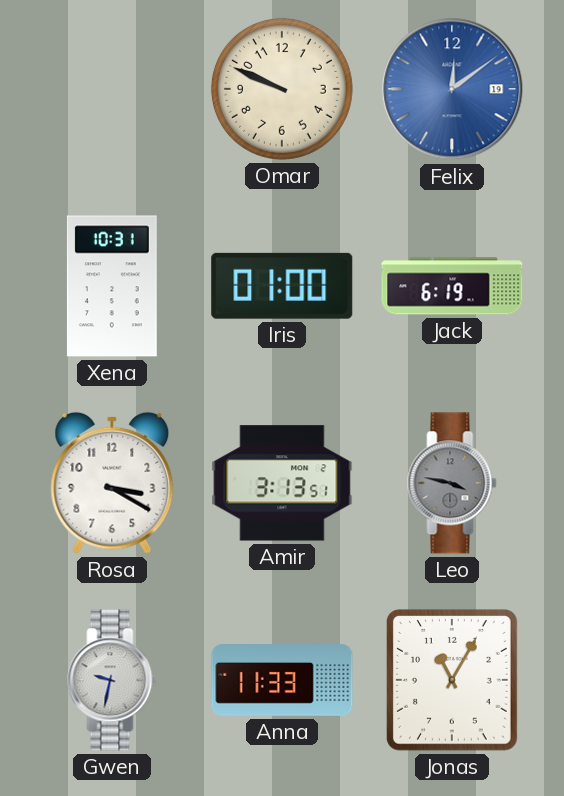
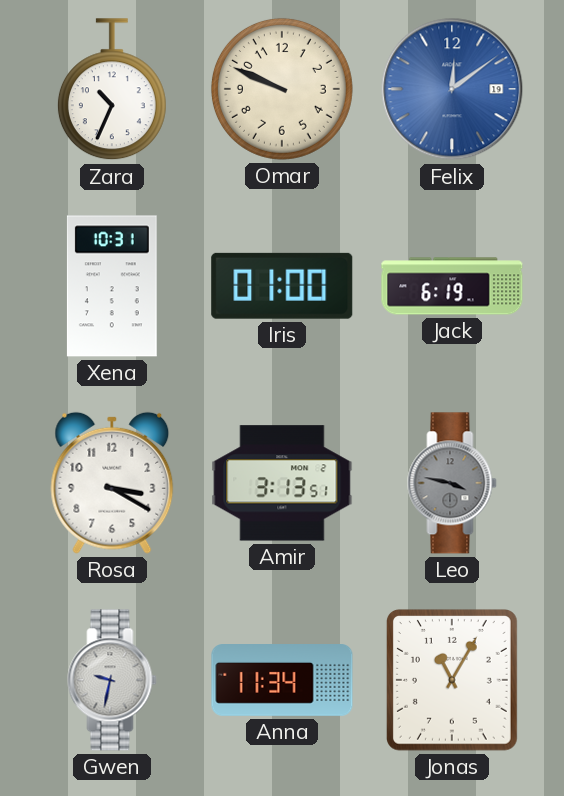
Zara: none -> 10:34 (112, 90)
Anna: 11:33 -> 11:34 (282, 681)
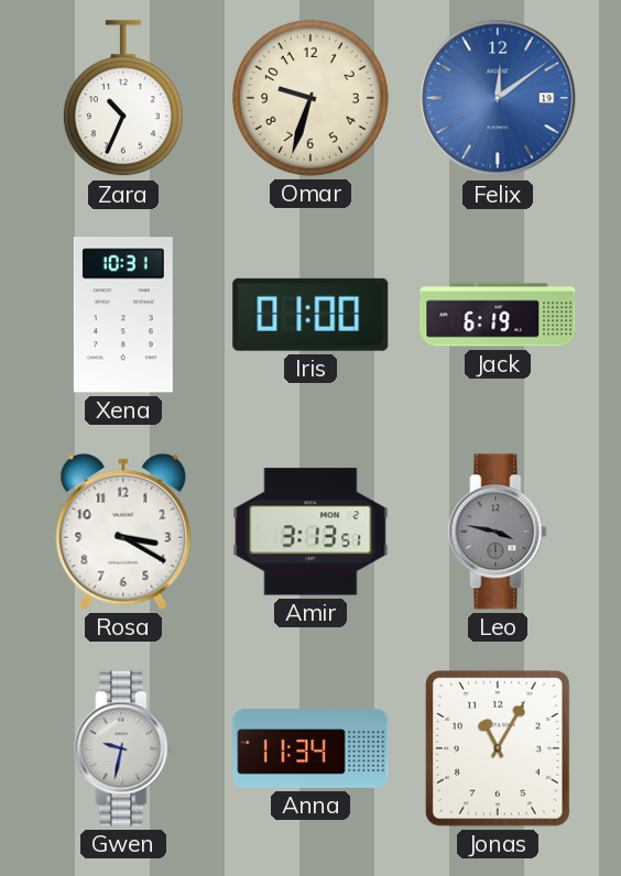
Omar: 9:49 -> 9:33 (310, 98)
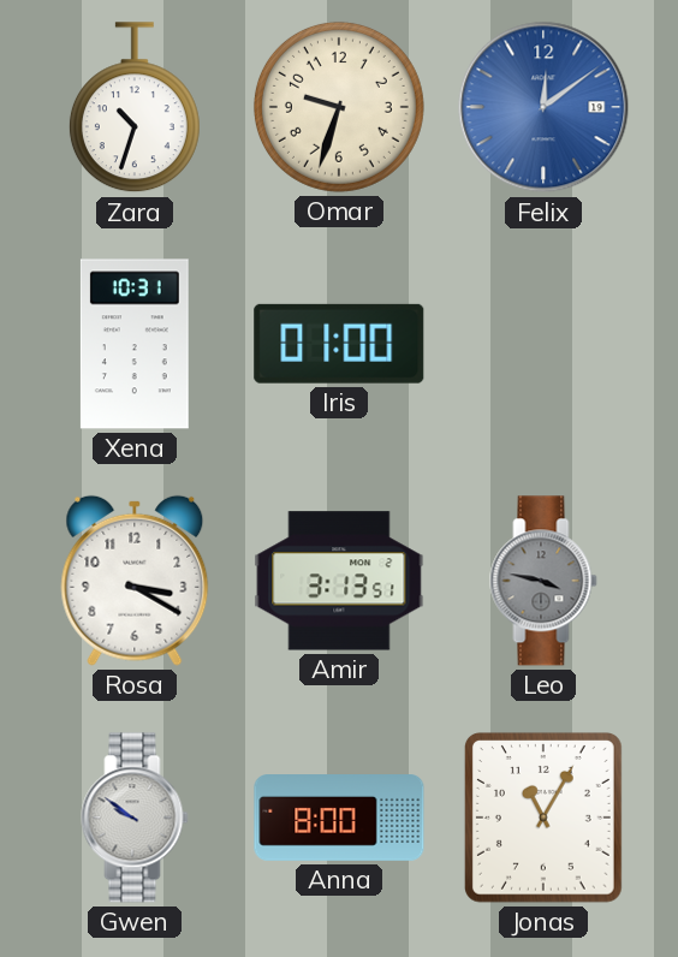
Zara: 10:34 -> 10:33 (135, 108)
Jack: 6:19 -> none (498, 315)
Gwen: 9:32 -> 9:51 (135, 818)
Anna: 11:34 -> 8:00 (339, 819)
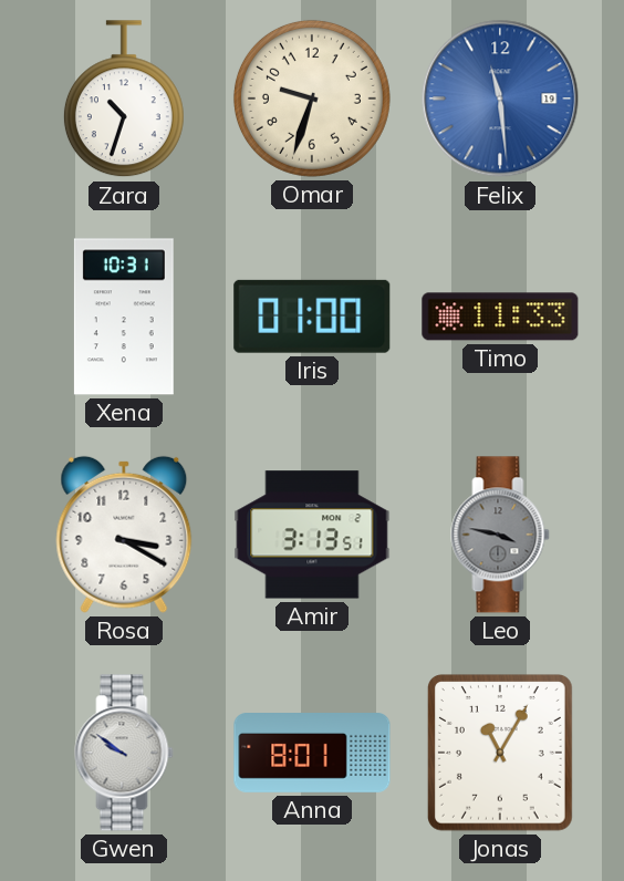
Felix: 12:09 -> 11:29 (500, 99)
Timo: none -> 11:33 (500, 317)
Anna: 8:00 -> 8:01 (312, 754)
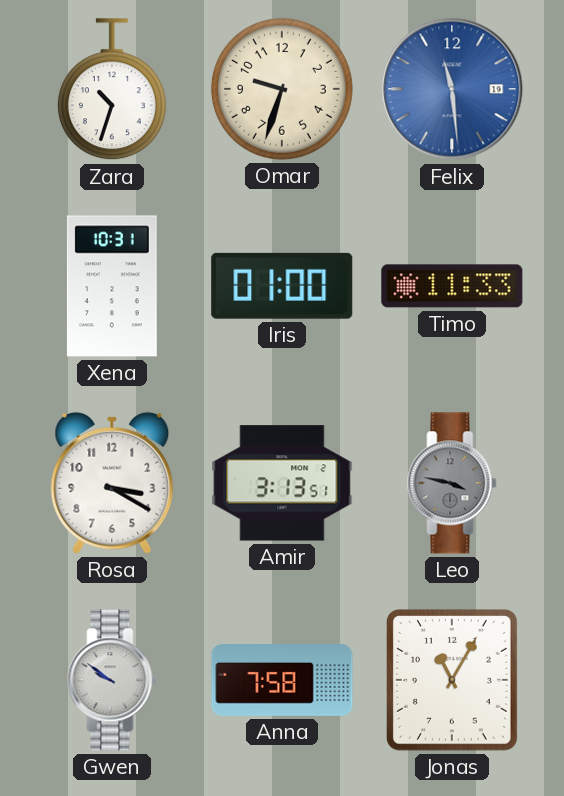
Anna: 8:01 -> 7:58 (282, 681)
